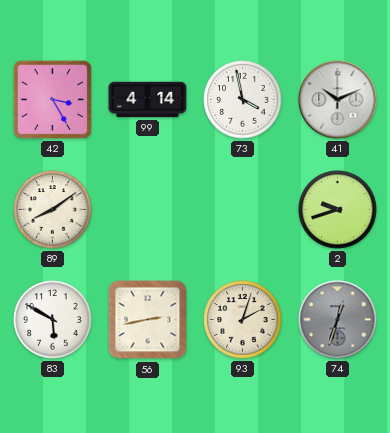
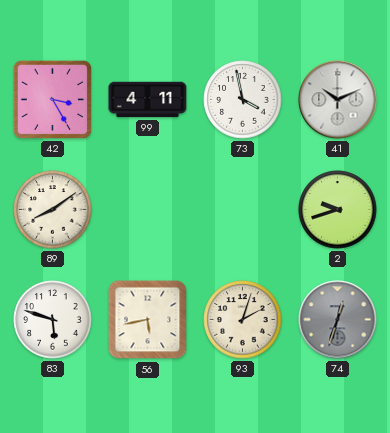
99: 4:14 -> 4:11 (148, 100)
83: 5:50 -> 5:48 (53, 320)
56: 2:43 -> 5:43 (148, 320)
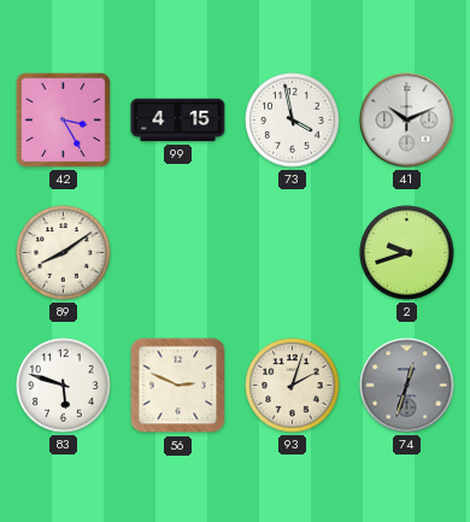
99: 4:11 -> 4:15 (178, 121)
56: 5:43 -> 2:49 (178, 386)
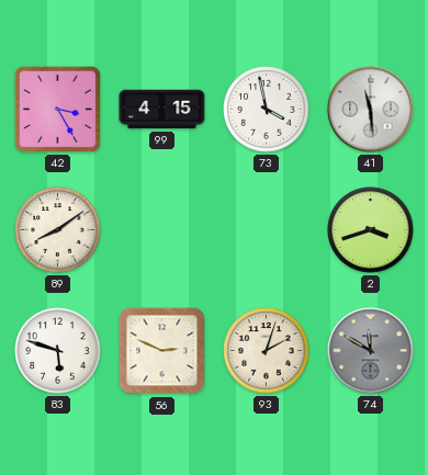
41: 10:11 -> 11:29 (371, 110)
2: 9:42 -> 3:42 (371, 230)
74: 12:33 -> 11:50 (371, 351)
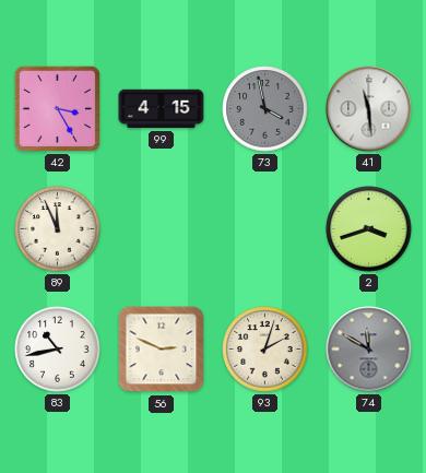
73 dial: white -> grey (265, 109)
89: 8:09 -> 11:56 (58, 229)
83: 5:48 -> 10:43 (58, 350)
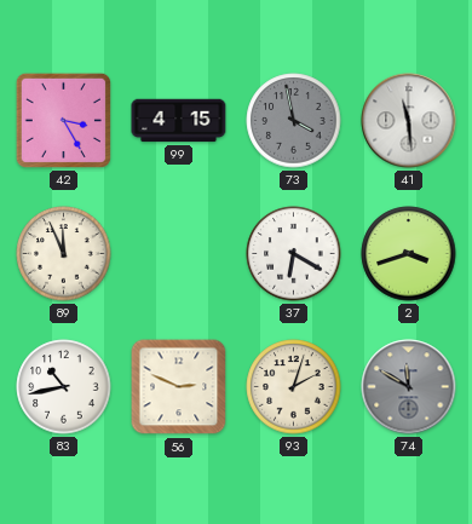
37: none -> 6:20 (294, 254)
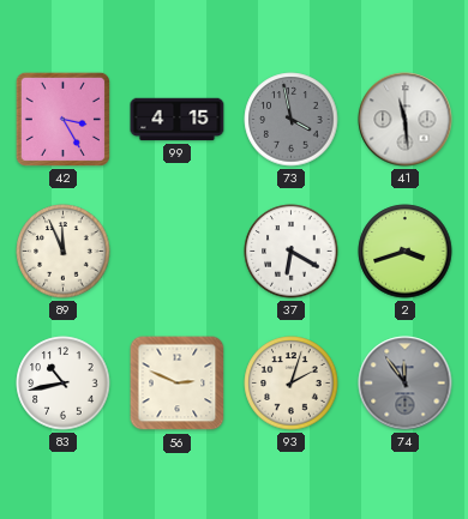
74: 11:50 -> 11:54 (406, 384)
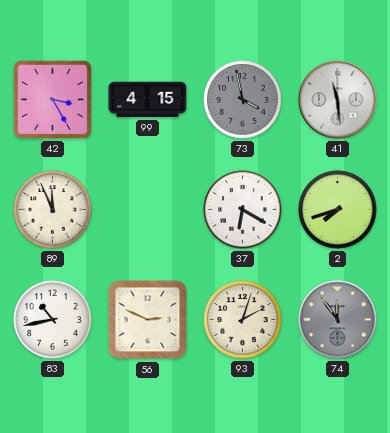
2: 3:42 -> 7:42 (338, 210)
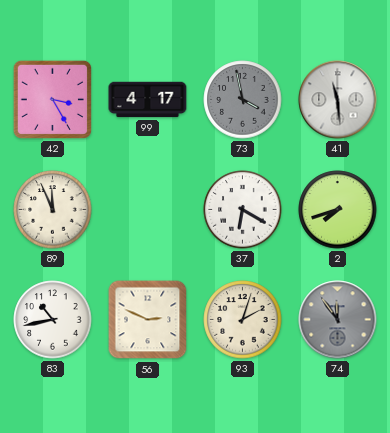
99: 4:15 -> 4:17 (148, 100)
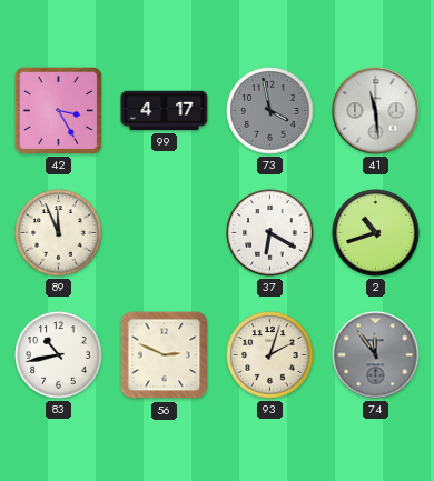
2: 7:42 -> 10:42 (376, 233)
